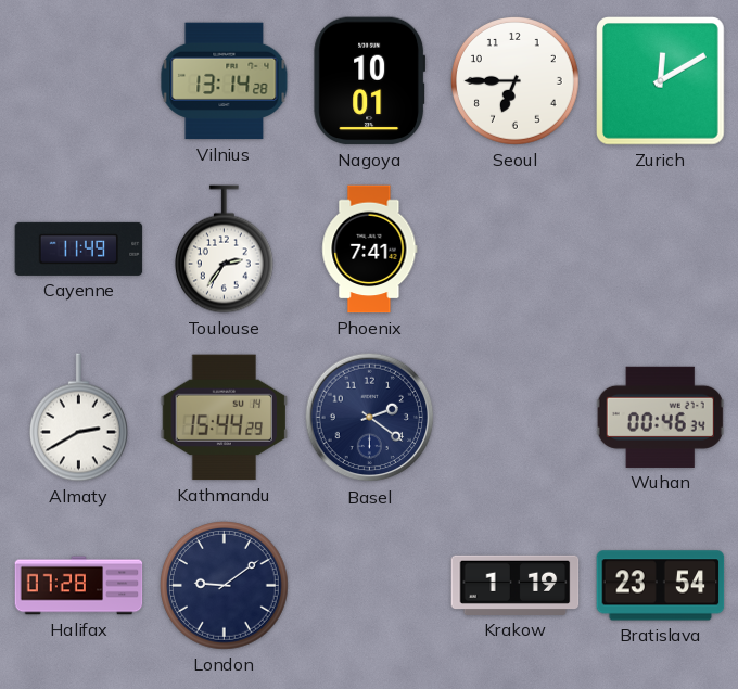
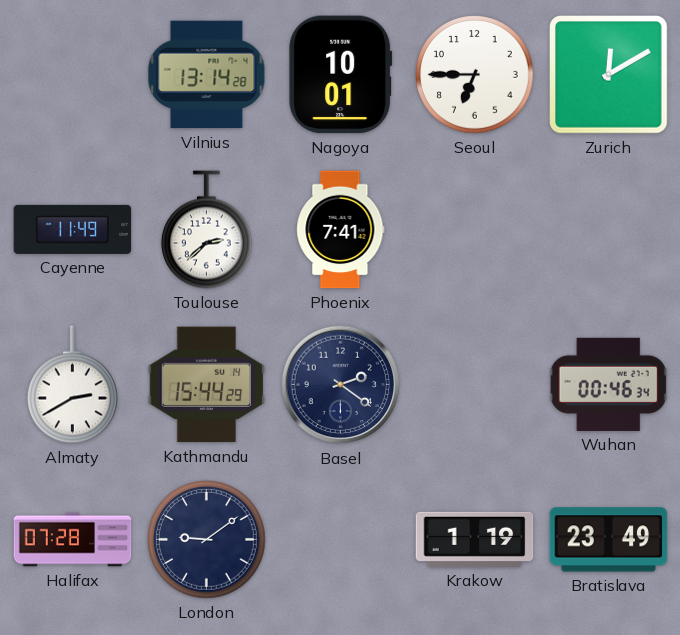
Toulouse: 2:36 -> 2:38 (206, 230)
Bratislava: 23:54 -> 23:49 (609, 540)
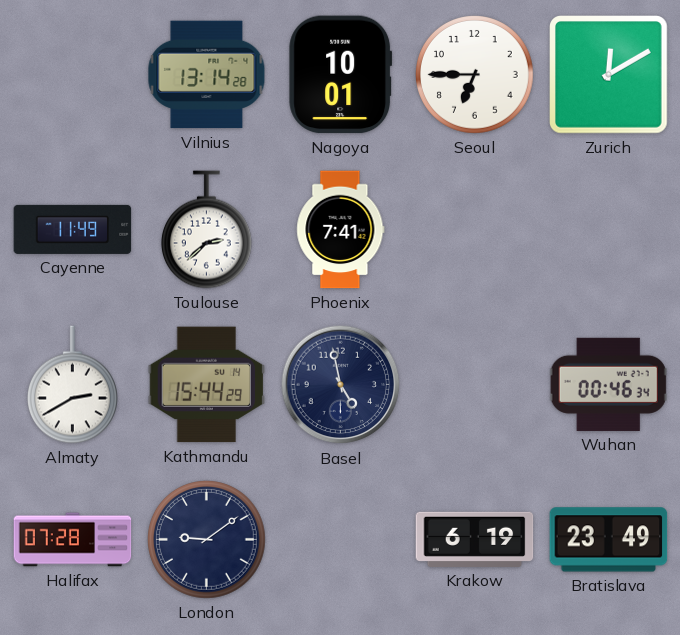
Basel: 2:21 -> 4:58 (341, 385)
Krakow: 1:19 -> 6:19 (475, 539)
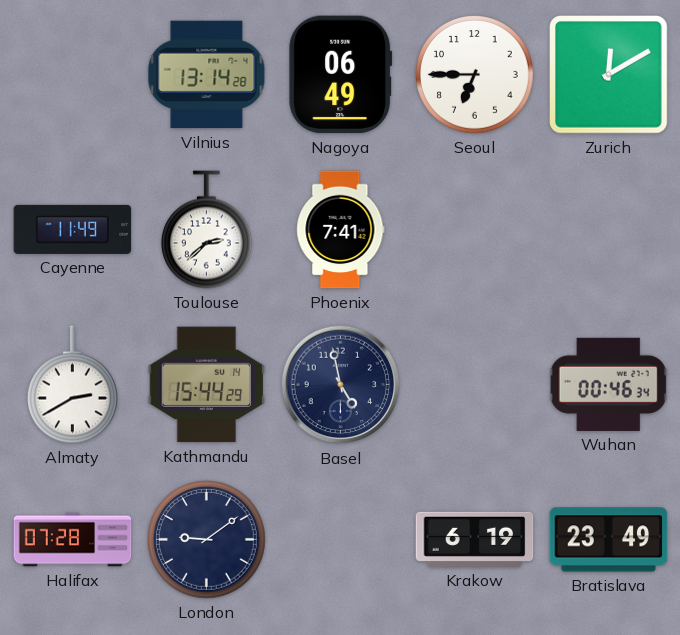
Nagoya: 10:01 -> 06:49 (341, 75)
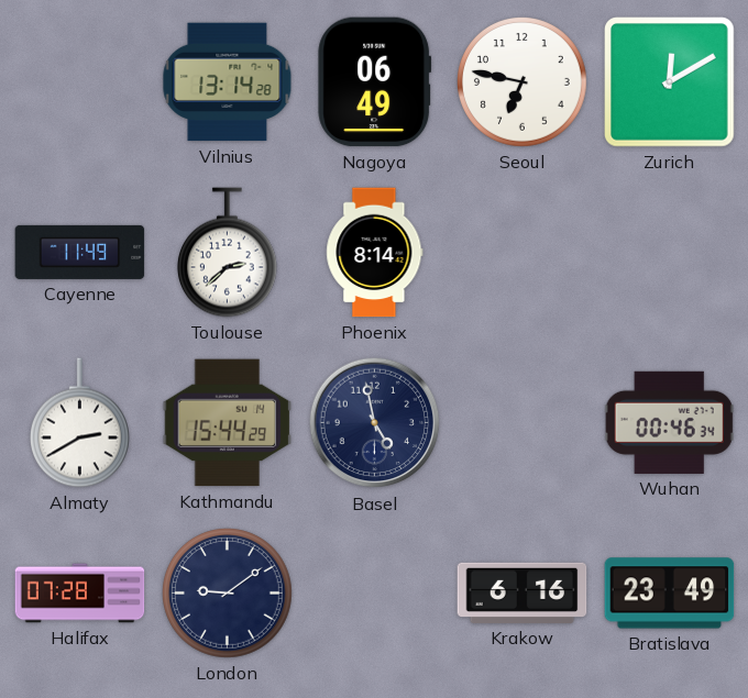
Seoul: 6:45 -> 6:47 (522, 82)
Phoenix: 7:41 -> 8:14 (375, 253)
Krakow: 6:19 -> 6:16 (522, 592)
